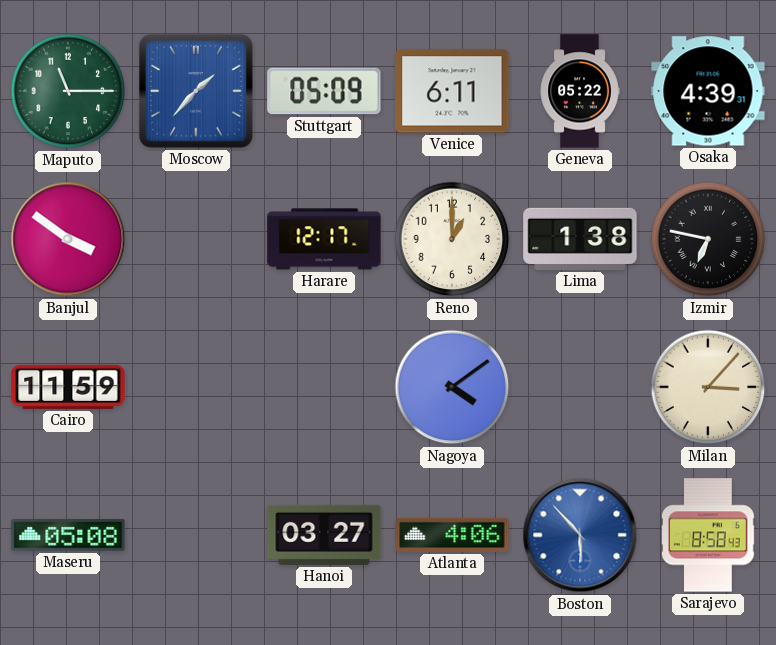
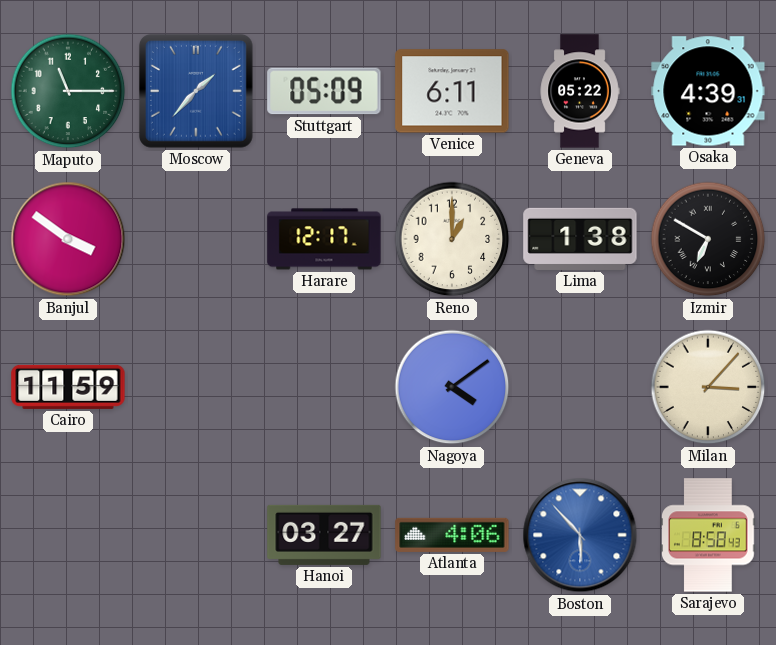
Izmir: 6:47 -> 6:50 (708, 239)
Maseru: 05:08 -> none (68, 535)
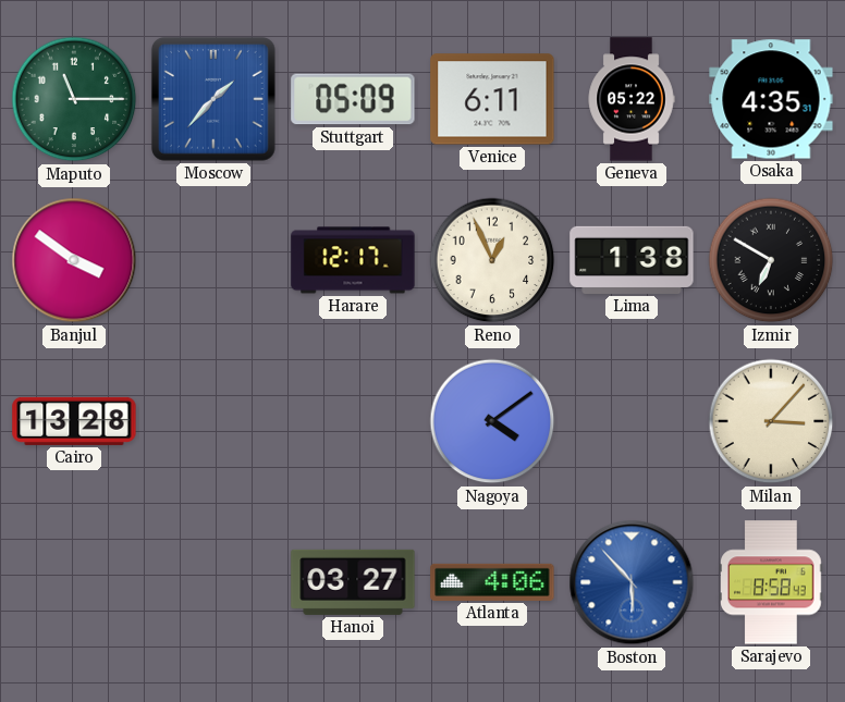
Osaka: 4:39 -> 4:35 (771, 99)
Reno: 1:00 -> 12:56 (492, 260)
Cairo: 11:59 -> 13:28 (74, 421)
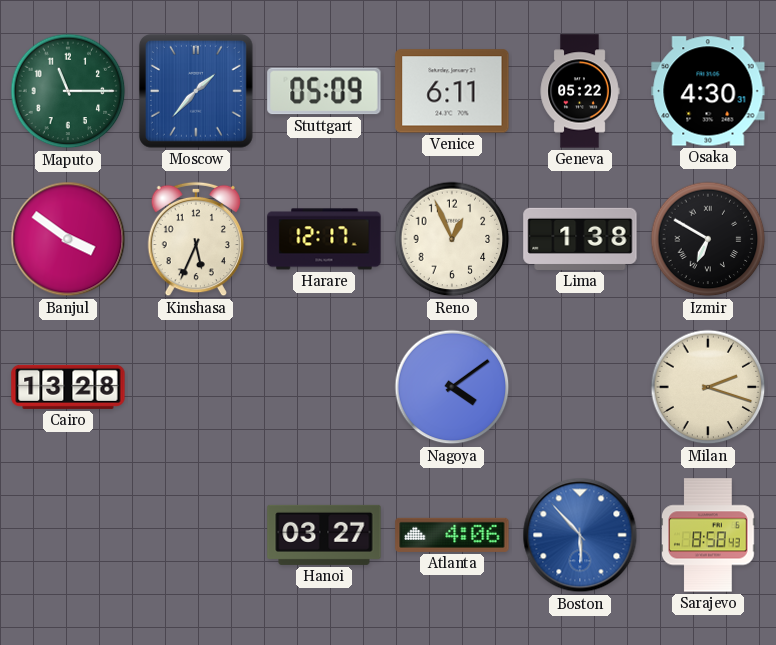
Osaka: 4:35 -> 4:30 (708, 91)
Kinshasa: none -> 5:34 (196, 239)
Milan: 3:07 -> 2:18 (708, 387)
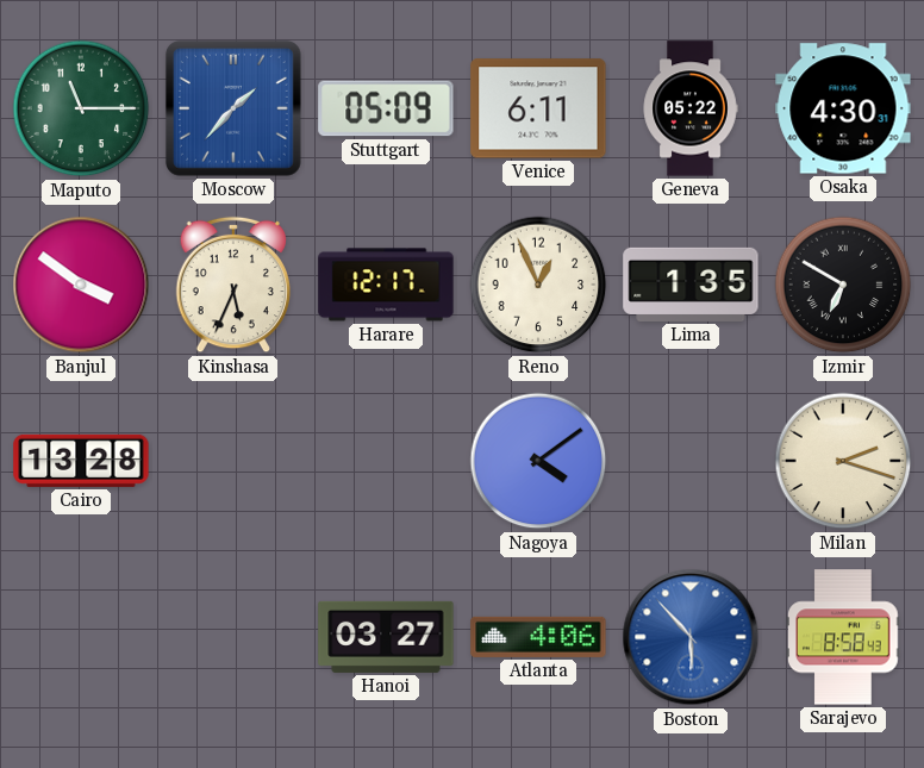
Lima: 1:38 -> 1:35 (691, 285)
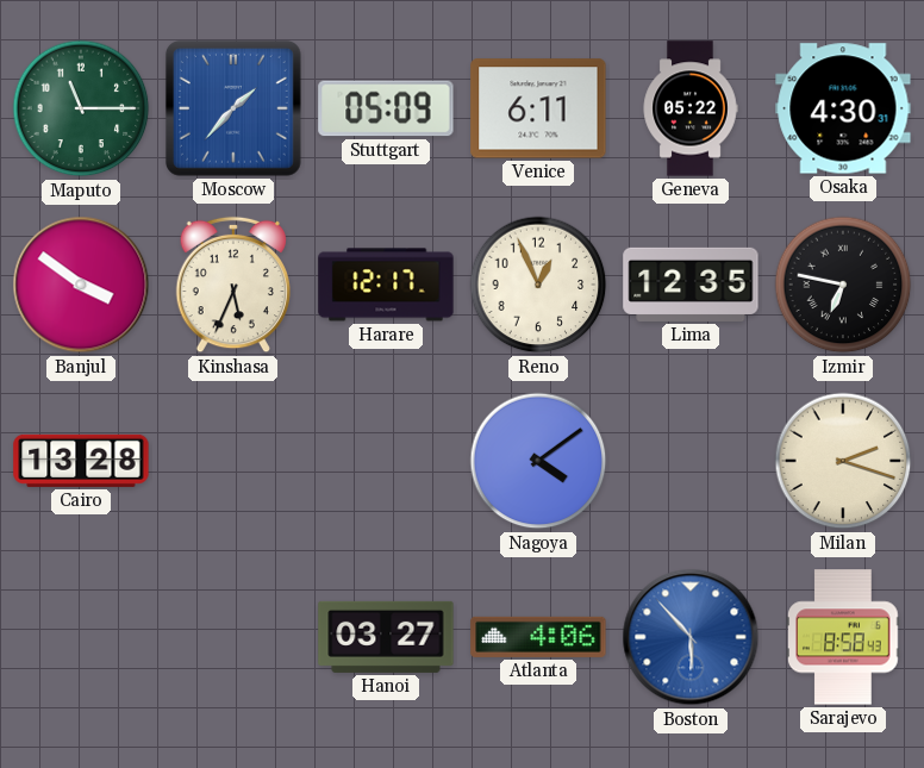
Lima: 1:35 -> 12:35 (691, 285)
Izmir: 6:50 -> 6:47 (843, 285)
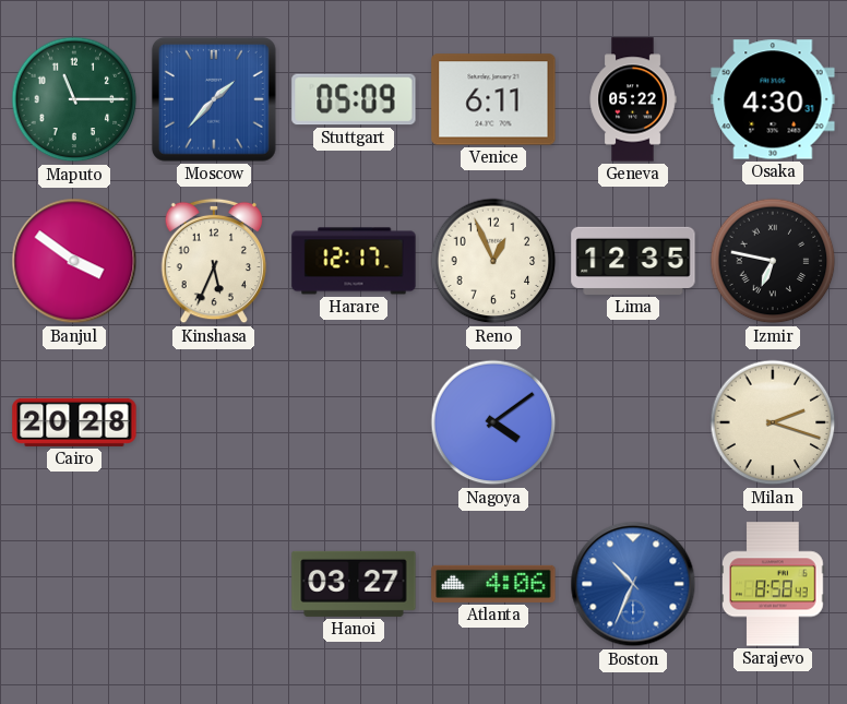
Cairo: 13:28 -> 20:28 (74, 422)
Boston: 5:53 -> 10:34 (633, 584)
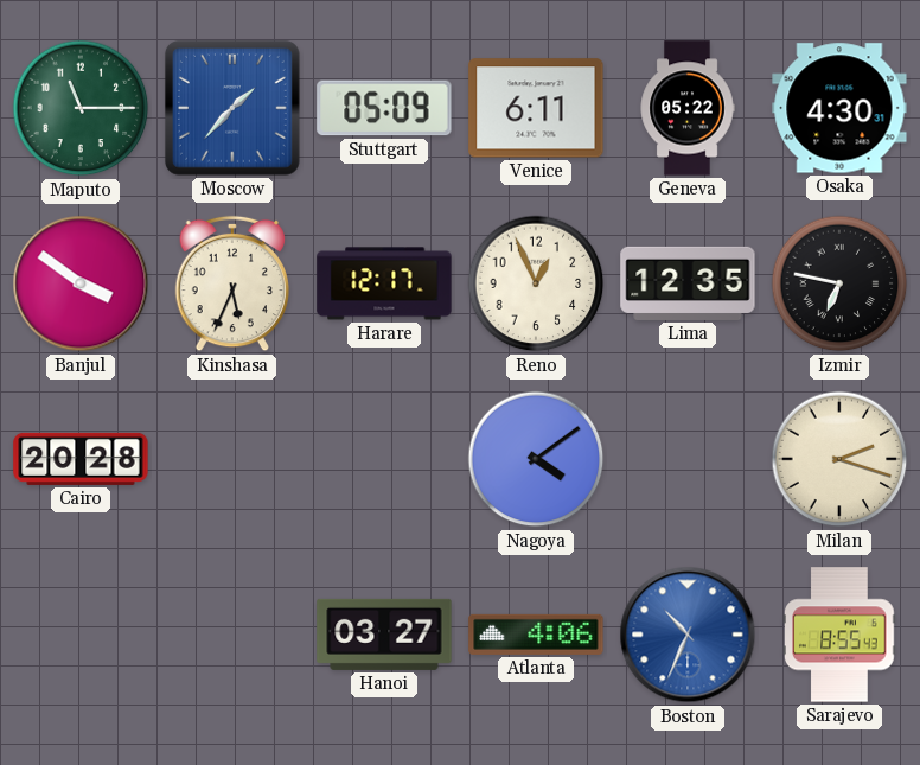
Sarajevo: 8:58 -> 8:55 (839, 635)
